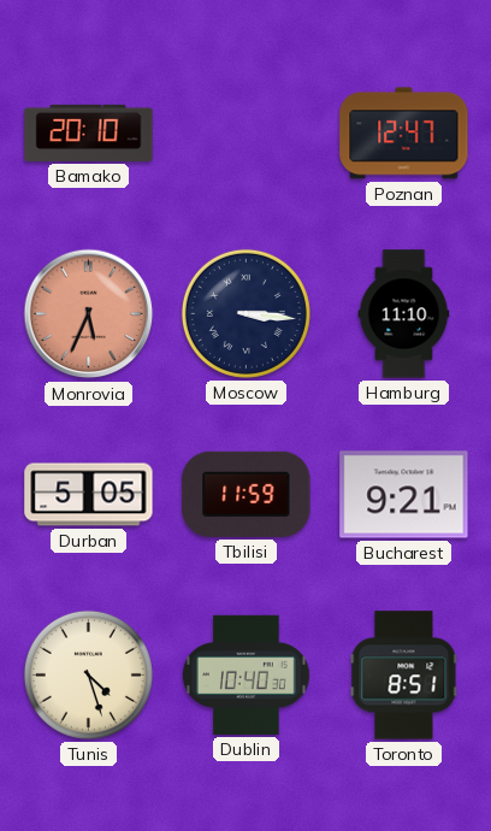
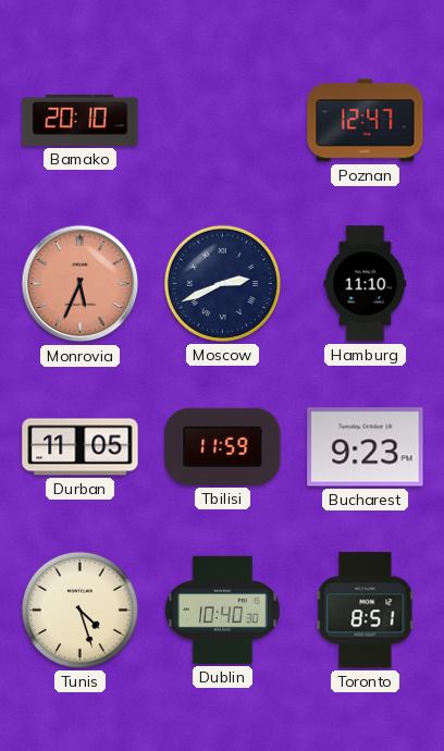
Moscow: 3:16 -> 2:41 (222, 283)
Durban: 5:05 -> 11:05 (81, 447)
Bucharest: 9:21 -> 9:23 (366, 447)
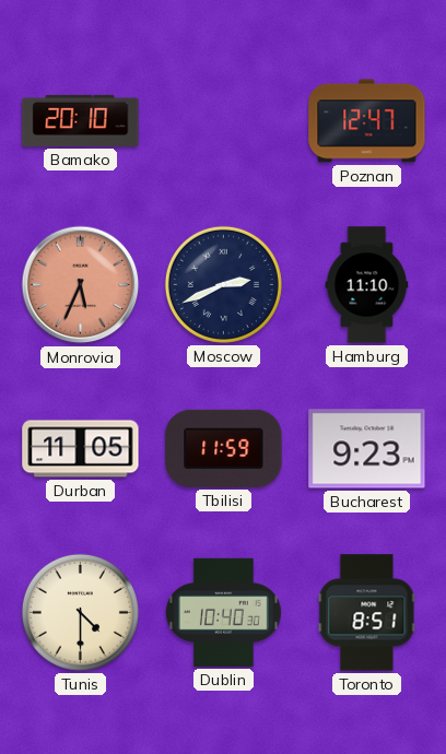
Tunis: 4:27 -> 4:30 (80, 612)
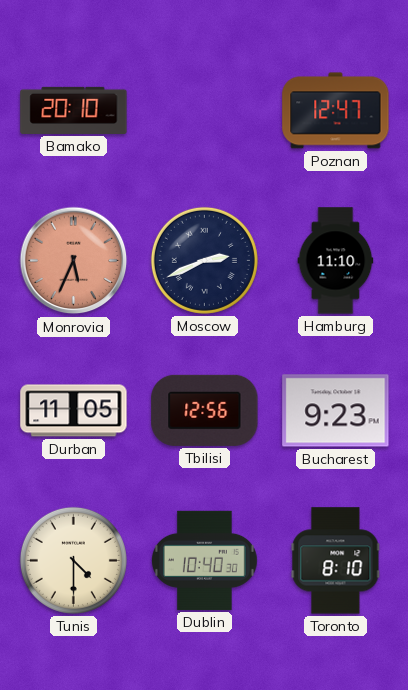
Tbilisi: 11:59 -> 12:56 (205, 410)
Toronto: 8:51 -> 8:10 (336, 561)
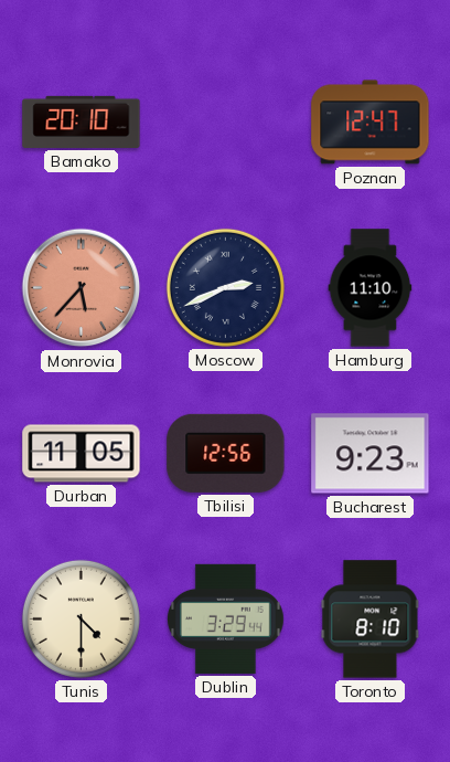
Monrovia: 5:34 -> 5:37 (82, 288)
Dublin: 10:40 -> 3:29 (225, 618)
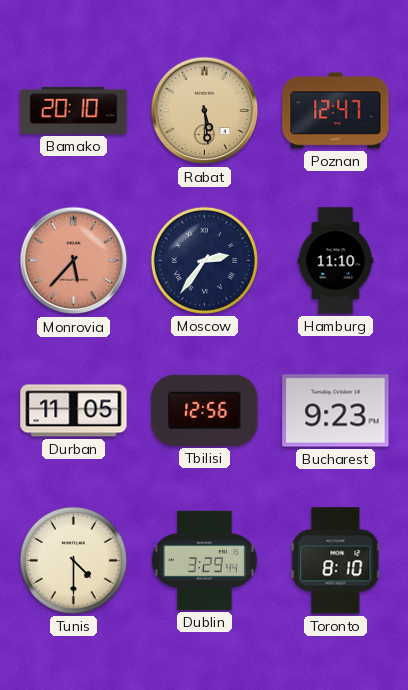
Rabat: none -> 5:29 (205, 111)
Moscow: 2:41 -> 2:36 (204, 260)
